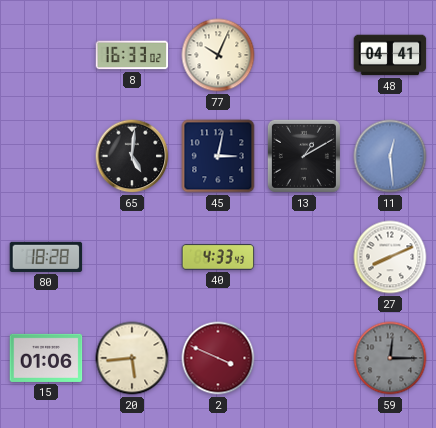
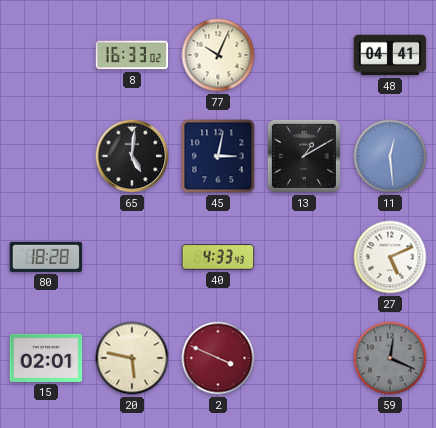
27: 8:11 -> 5:11 (390, 257)
15: 01:06 -> 02:01 (46, 358)
20: 5:44 -> 5:47 (132, 358)
59: 12:15 -> 12:19 (390, 358)
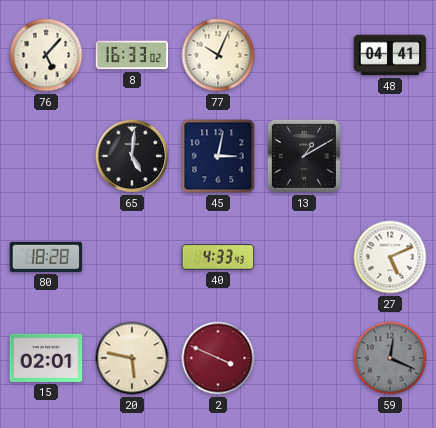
76: none -> 5:07 (46, 55)
11: 12:29 -> none (390, 156)
